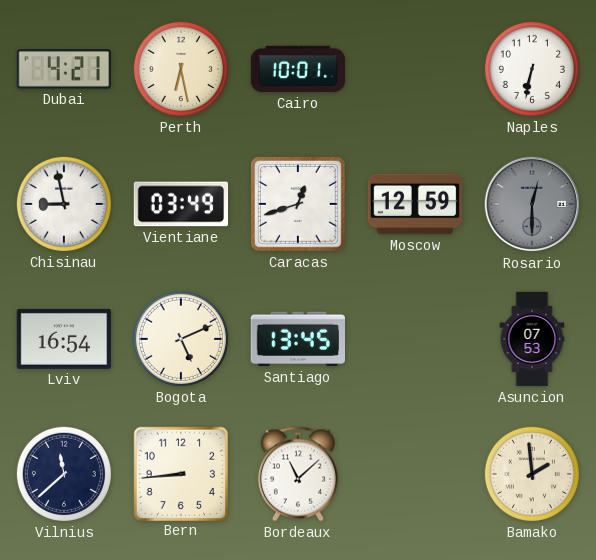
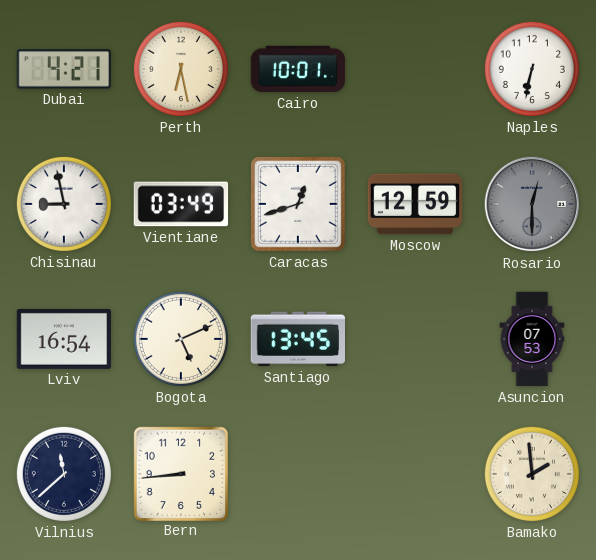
Bordeaux: 11:08 -> none (298, 474)
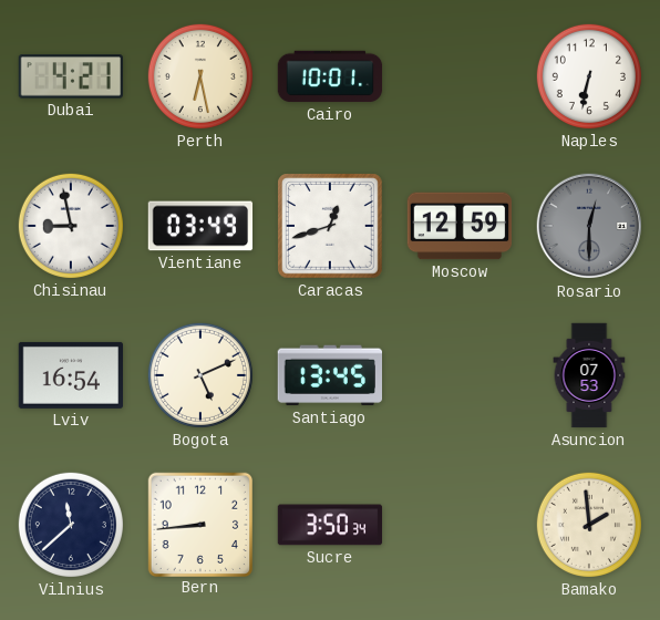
Sucre: none -> 3:50 (330, 525)
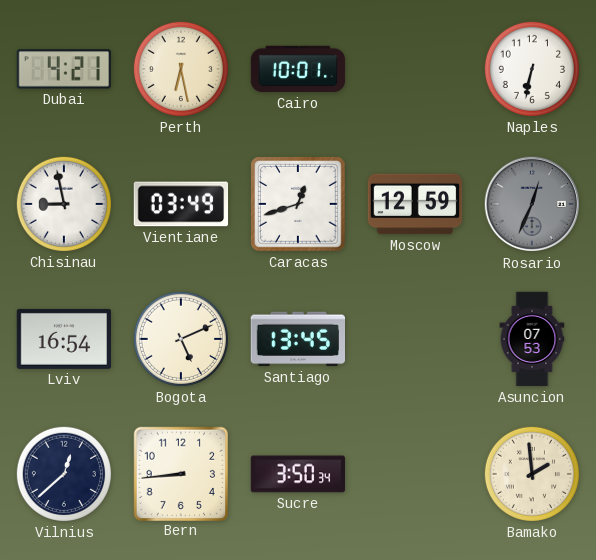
Rosario: 12:30 -> 12:34 (532, 204)
Vilnius: 11:38 -> 12:38 (64, 474)
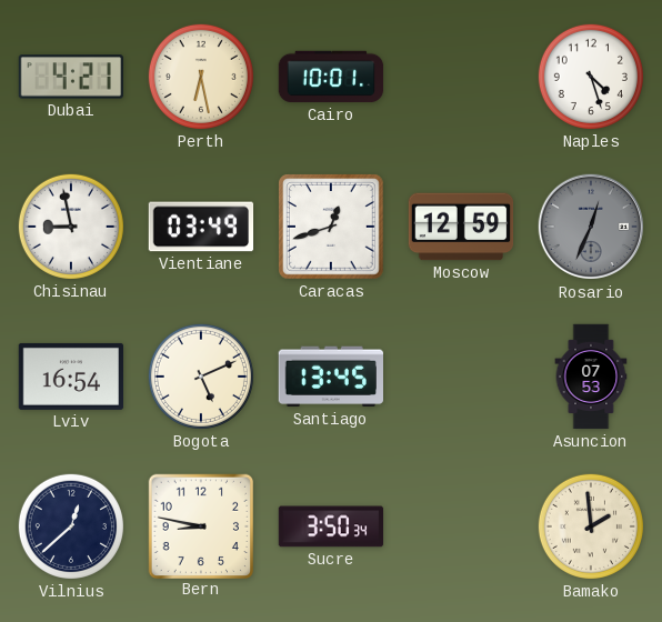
Naples: 6:32 -> 4:27 (591, 77)
Bern: 8:44 -> 8:47 (200, 525)
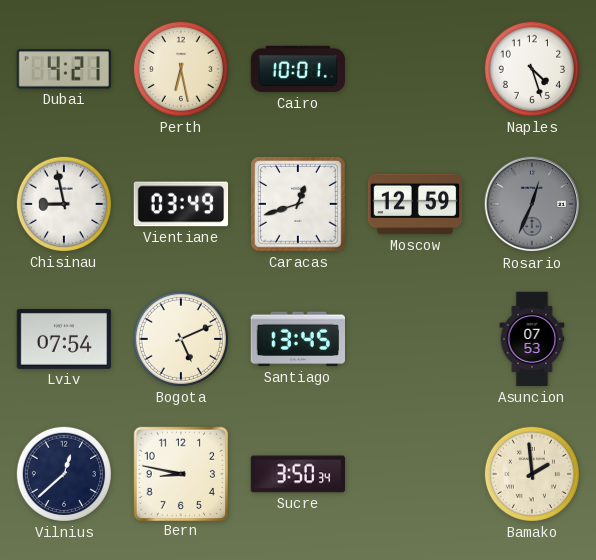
Lviv: 16:54 -> 07:54 (64, 339)
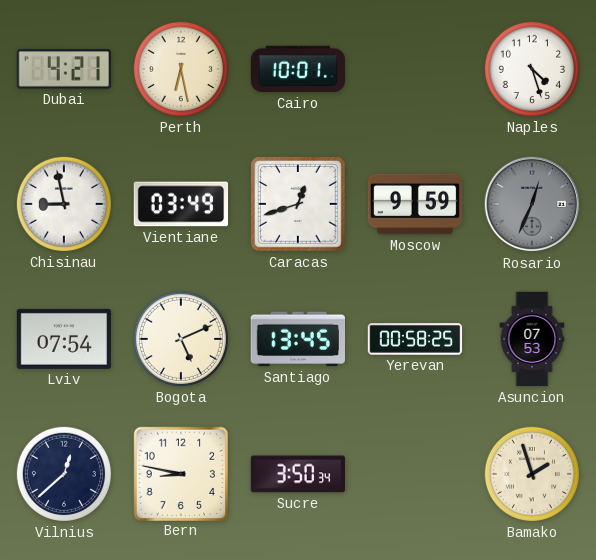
Moscow: 12:59 -> 9:59 (415, 204)
Yerevan: none -> 00:58 (415, 339)
Bamako: 1:59 -> 1:57 (532, 474)
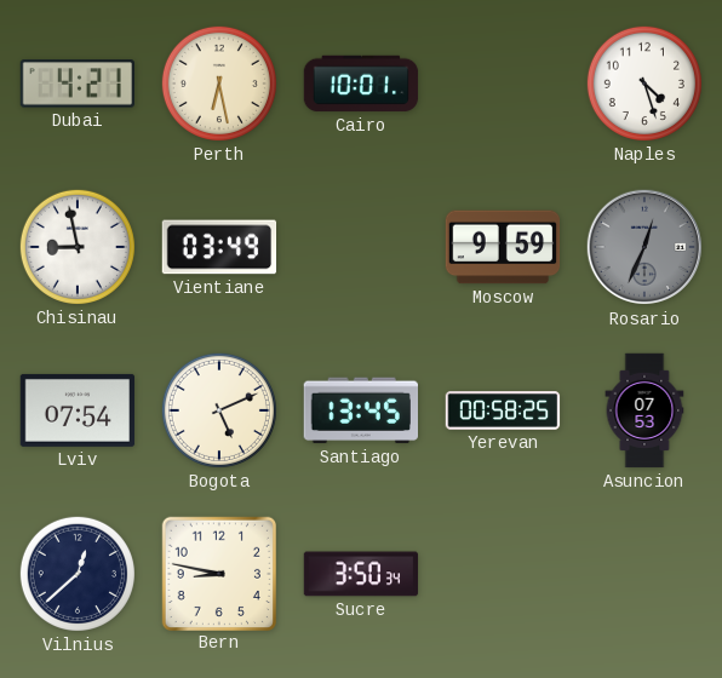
Caracas: 12:42 -> none (299, 205)
Bamako: 1:57 -> none (532, 474)
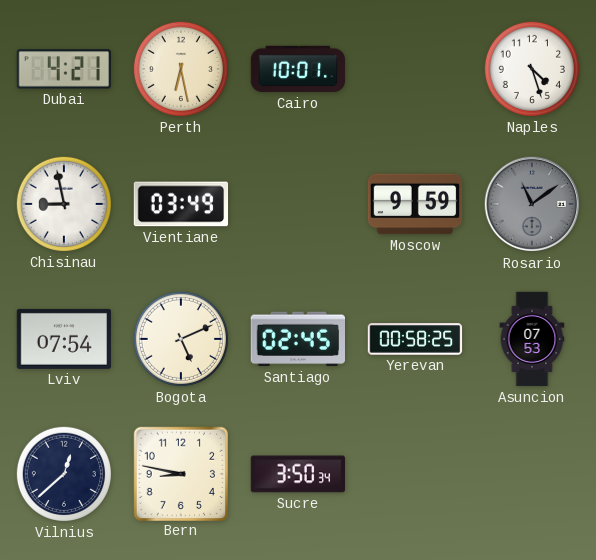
Rosario: 12:34 -> 11:09 (532, 204)
Santiago: 13:45 -> 02:45 (297, 339)
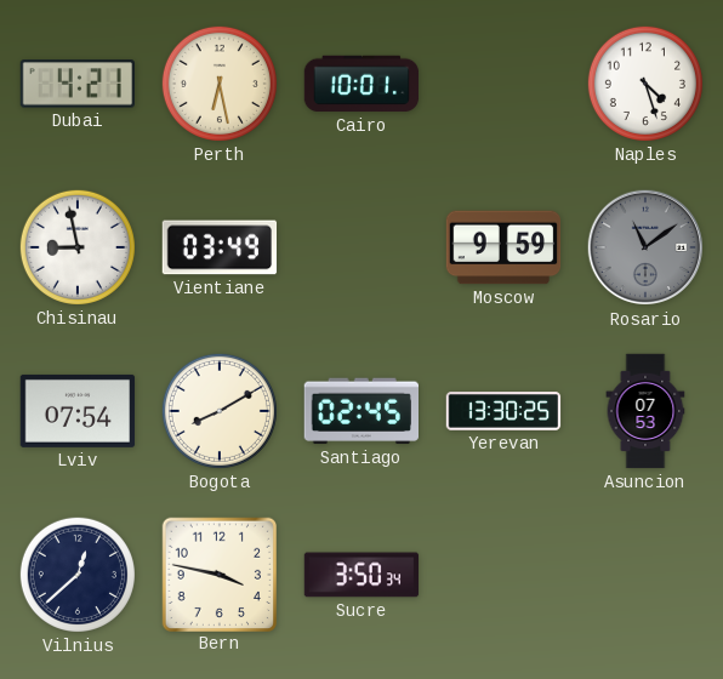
Bogota: 5:11 -> 8:10 (220, 411)
Yerevan: 00:58 -> 13:30 (503, 411)
Bern: 8:47 -> 3:47 (218, 574)
